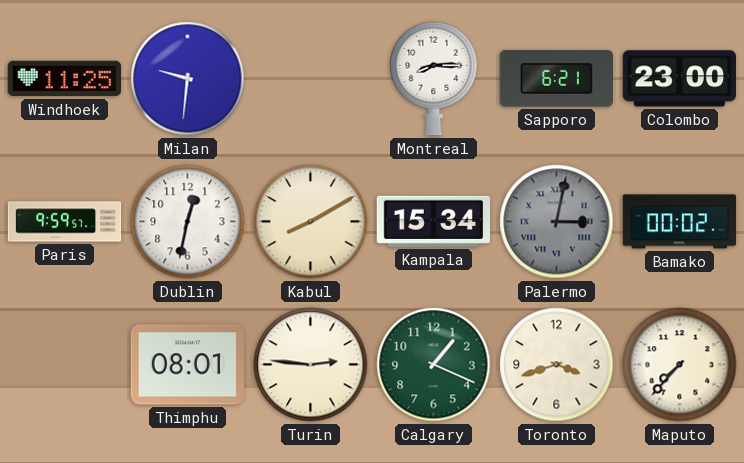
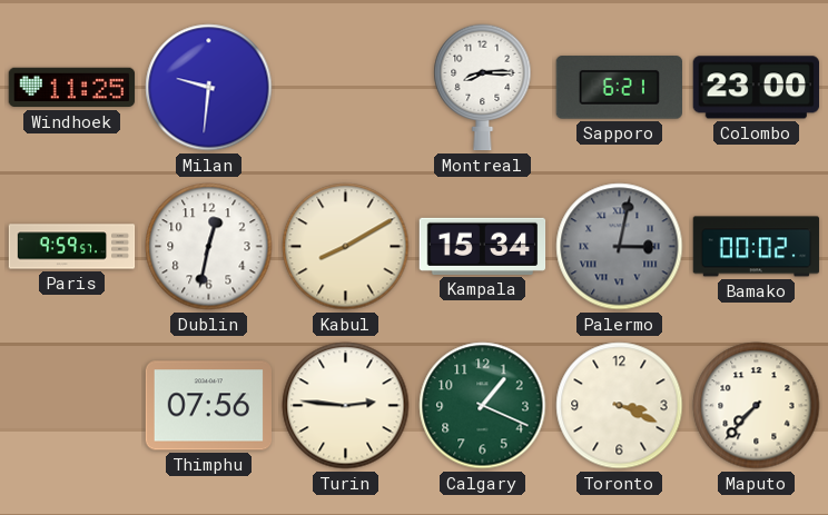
Thimphu: 08:01 -> 07:56 (208, 406)
Toronto: 3:42 -> 3:19 (620, 406)
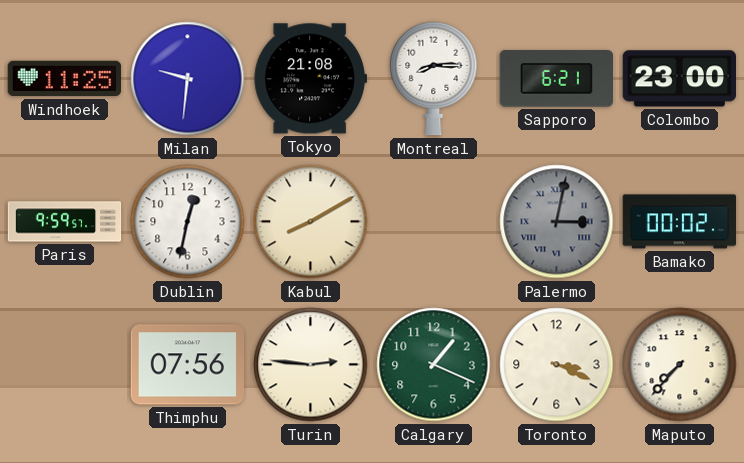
Tokyo: none -> 21:08 (310, 79)
Kampala: 15:34 -> none (483, 246)
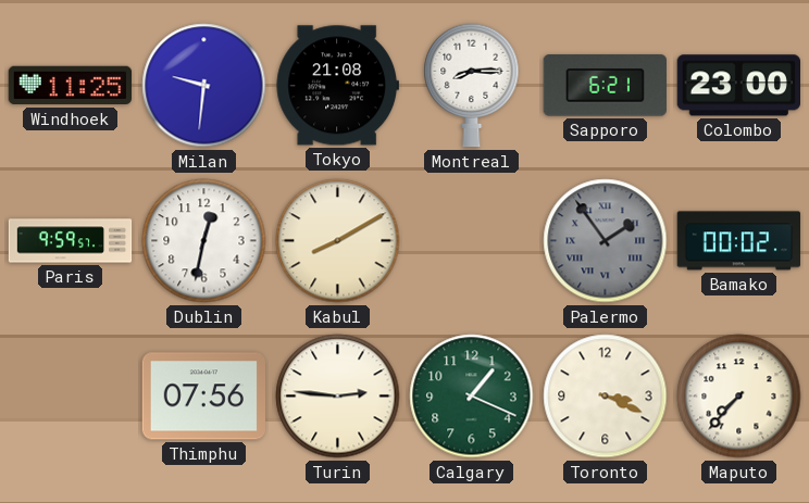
Palermo: 3:02 -> 1:54 (606, 241)
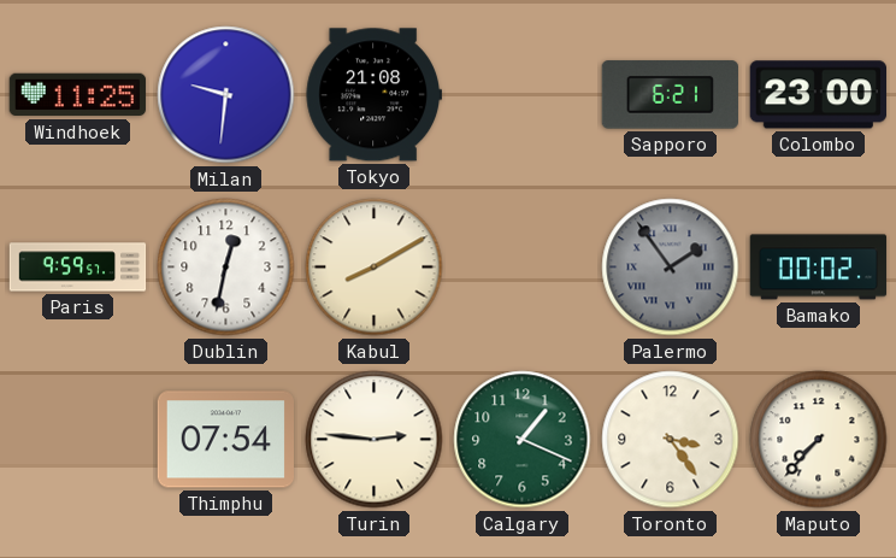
Montreal: 8:15 -> none (472, 86)
Thimphu: 07:56 -> 07:54 (225, 440)
Toronto: 3:19 -> 3:24 (671, 440)
